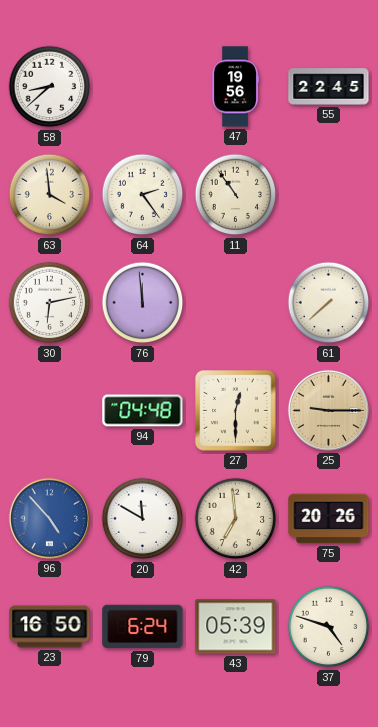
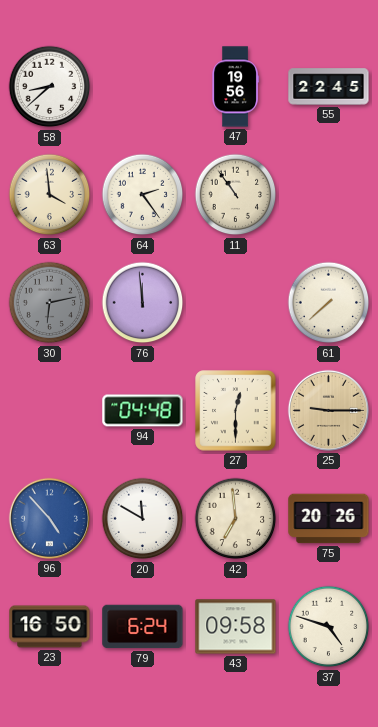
30 dial: white -> grey (50, 303)
43: 05:39 -> 09:58 (236, 627)
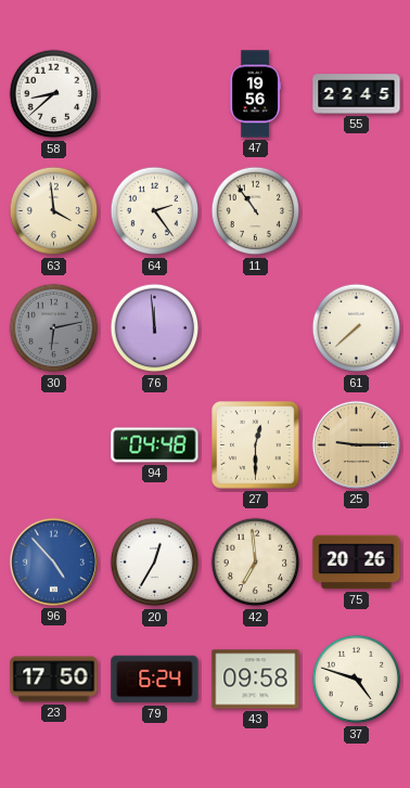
20: 11:50 -> 12:35 (155, 563)
23: 16:50 -> 17:50 (54, 680)
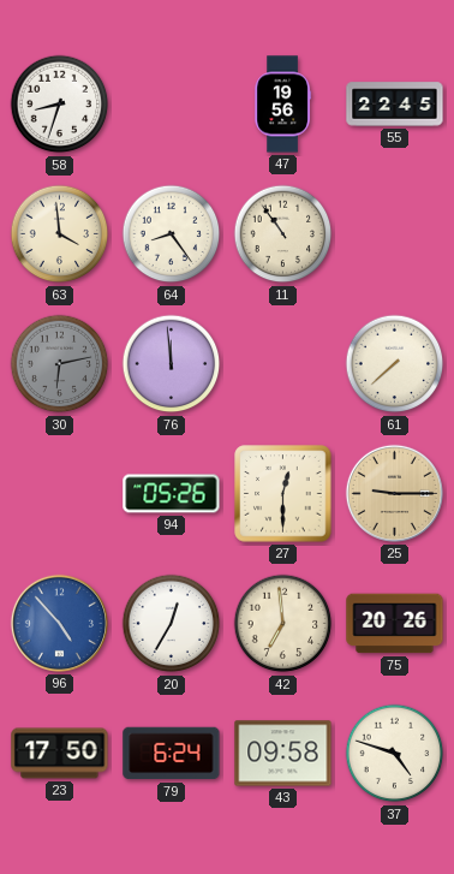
58: 8:38 -> 8:33 (60, 105)
64: 2:24 -> 8:24 (172, 234)
94: 04:48 -> 05:26 (172, 494)
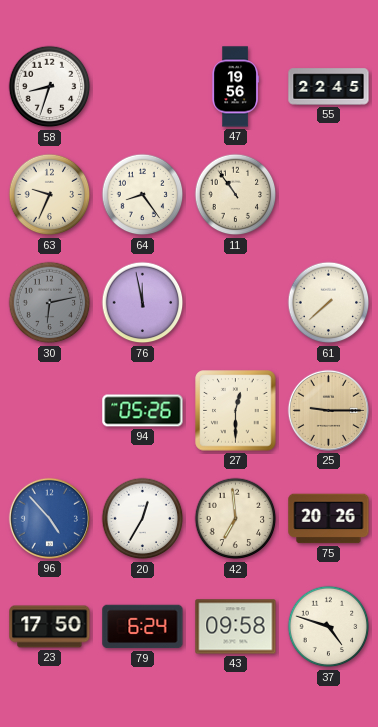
63: 3:59 -> 9:34 (50, 195)
76: 11:59 -> 11:58 (143, 303)
